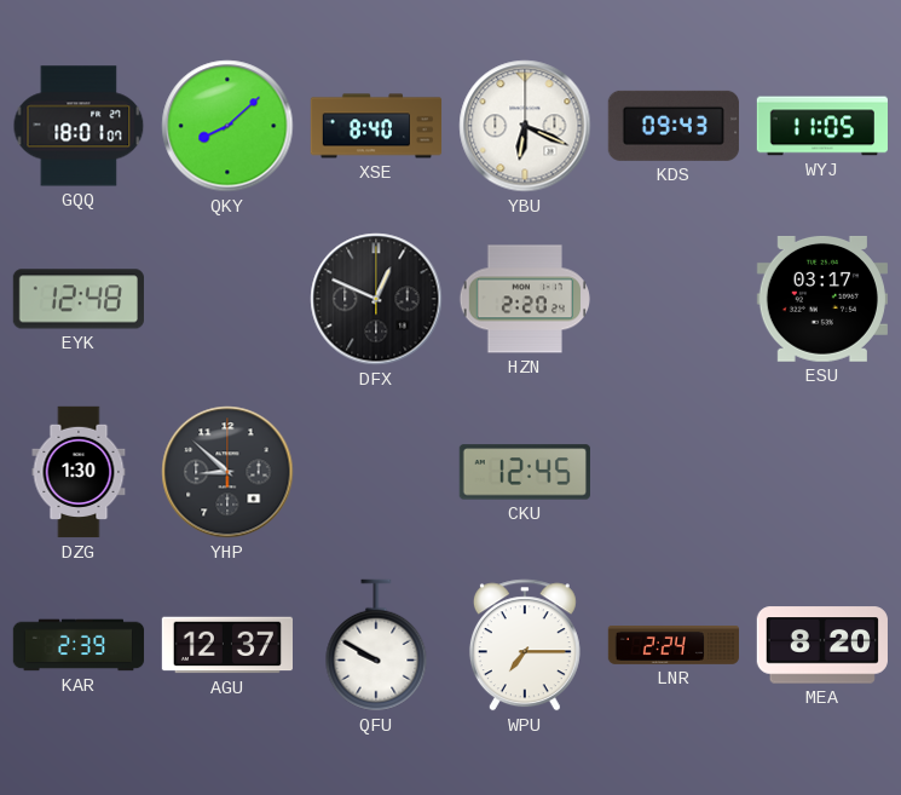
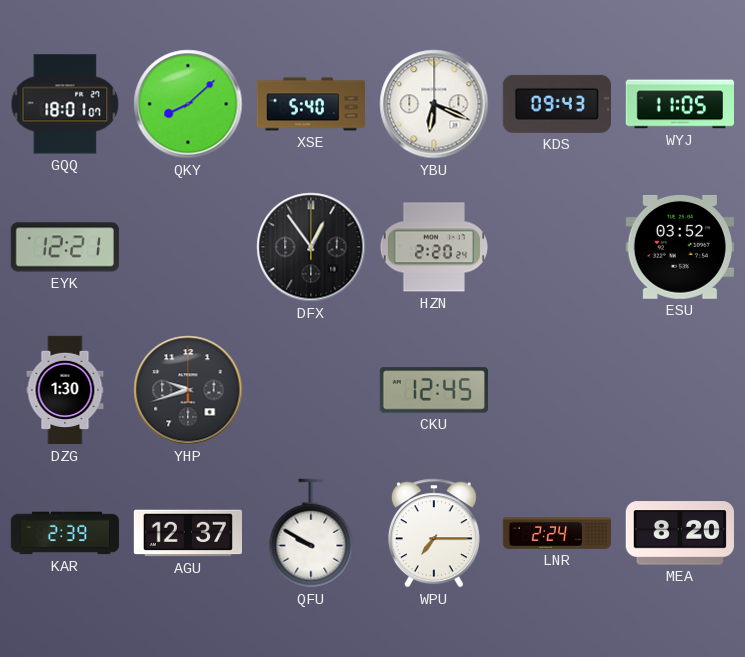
XSE: 8:40 -> 5:40 (311, 104)
EYK: 12:48 -> 12:21 (65, 247)
DFX: 12:49 -> 12:54 (311, 247)
ESU: 03:17 -> 03:52 (680, 247)
YHP: 8:52 -> 9:42 (188, 390)
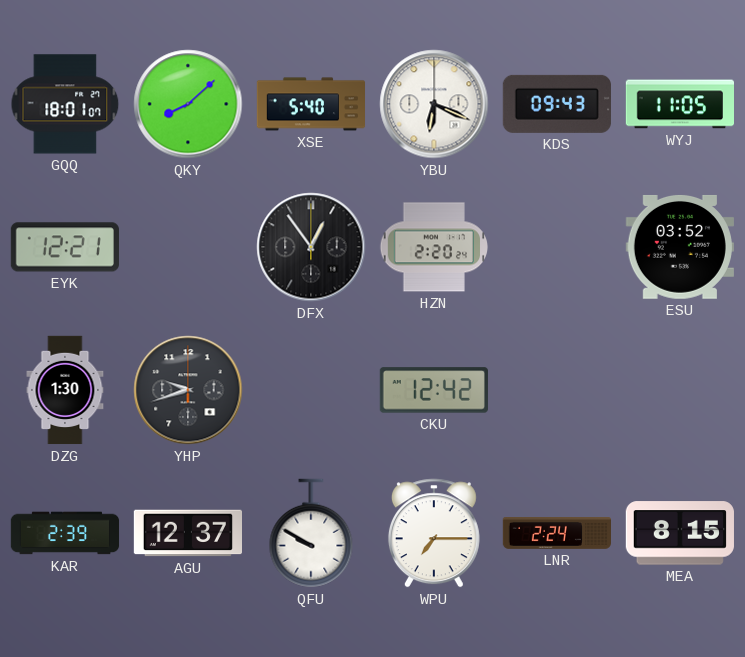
CKU: 12:45 -> 12:42 (434, 390)
MEA: 8:20 -> 8:15 (680, 533)
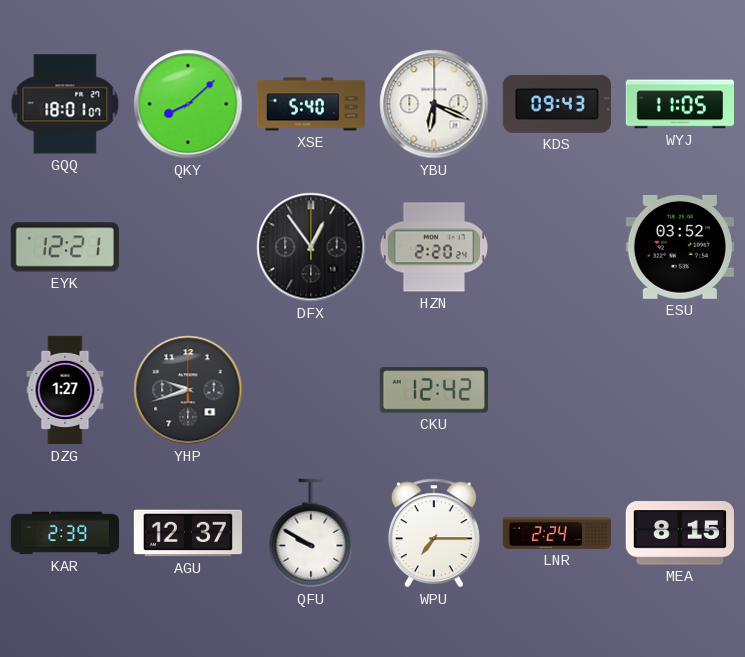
DZG: 1:30 -> 1:27 (65, 390)
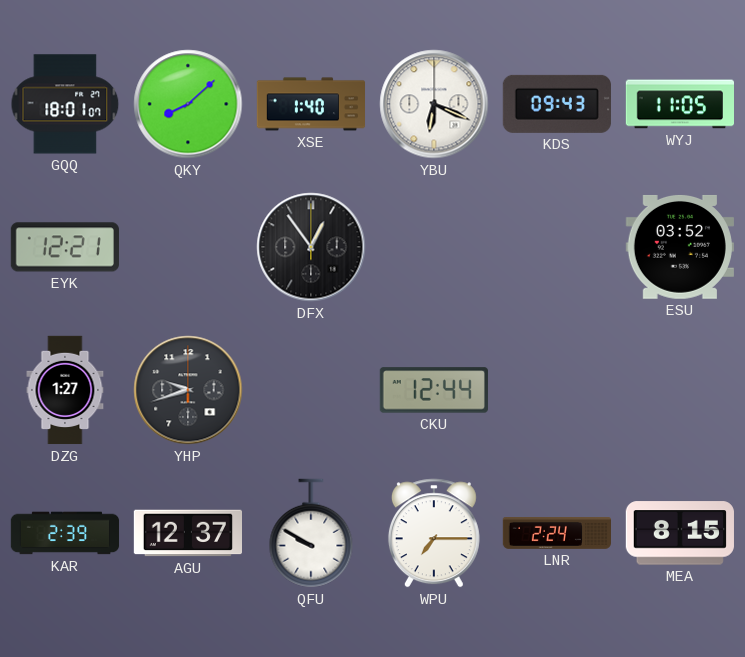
XSE: 5:40 -> 1:40 (311, 104)
HZN: 2:20 -> none (434, 247)
CKU: 12:42 -> 12:44 (434, 390)
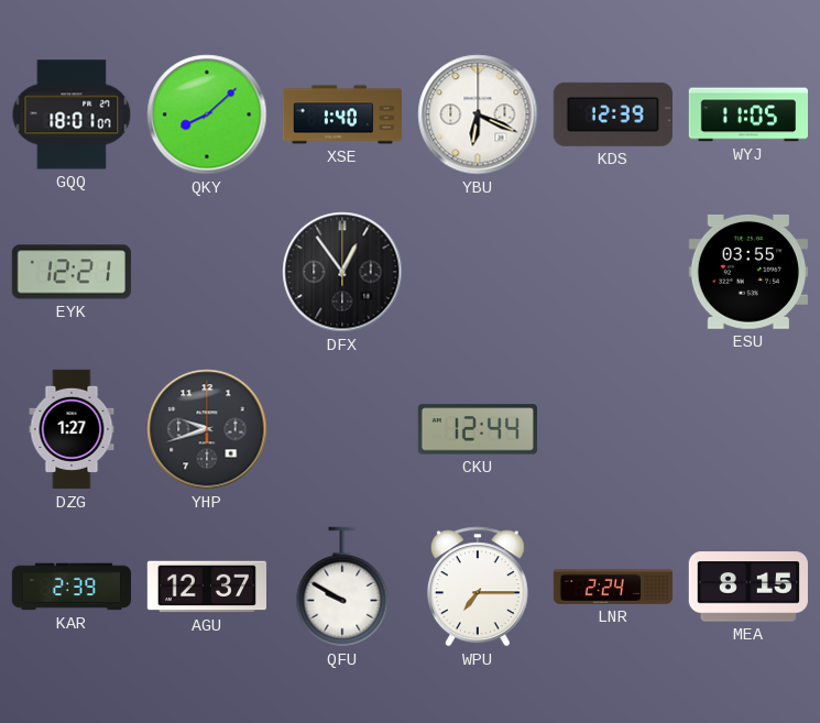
KDS: 09:43 -> 12:39 (613, 114)
ESU: 03:52 -> 03:55 (748, 272)
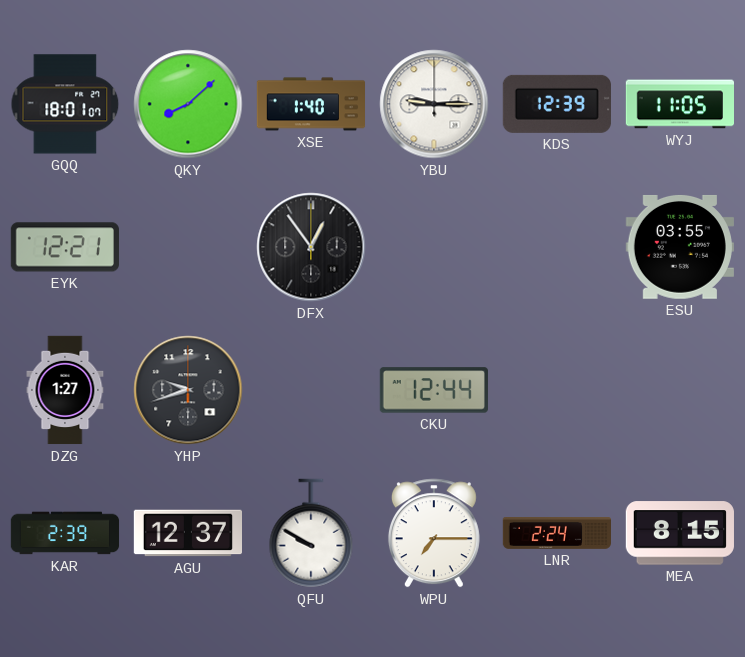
YBU: 6:19 -> 9:15 (434, 104)
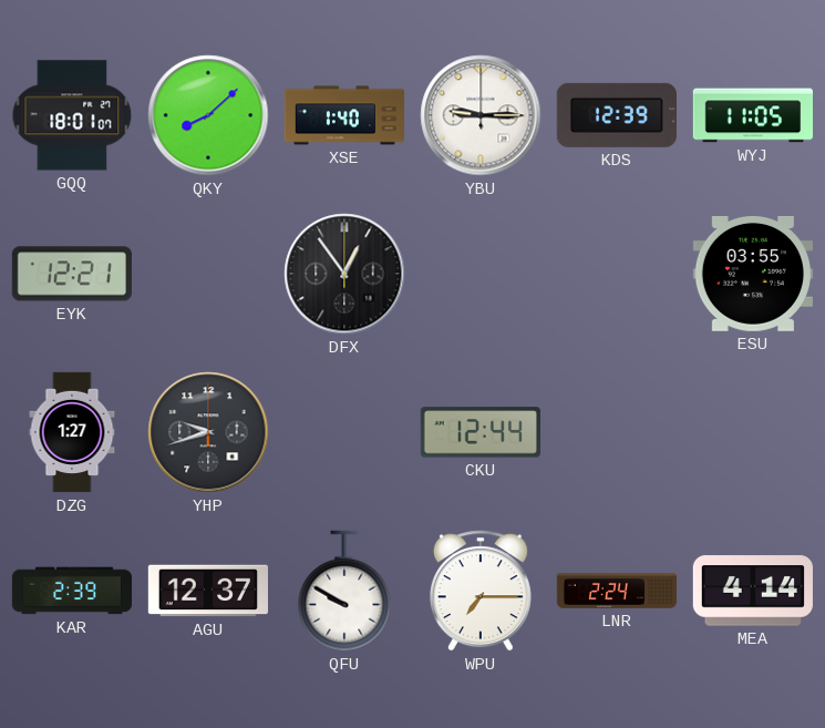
MEA: 8:15 -> 4:14 (753, 591)
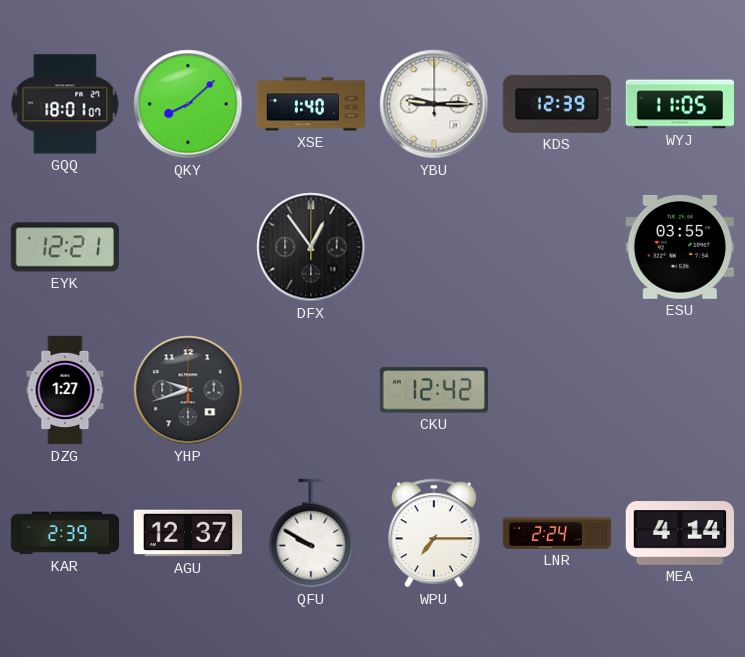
CKU: 12:44 -> 12:42 (434, 390)
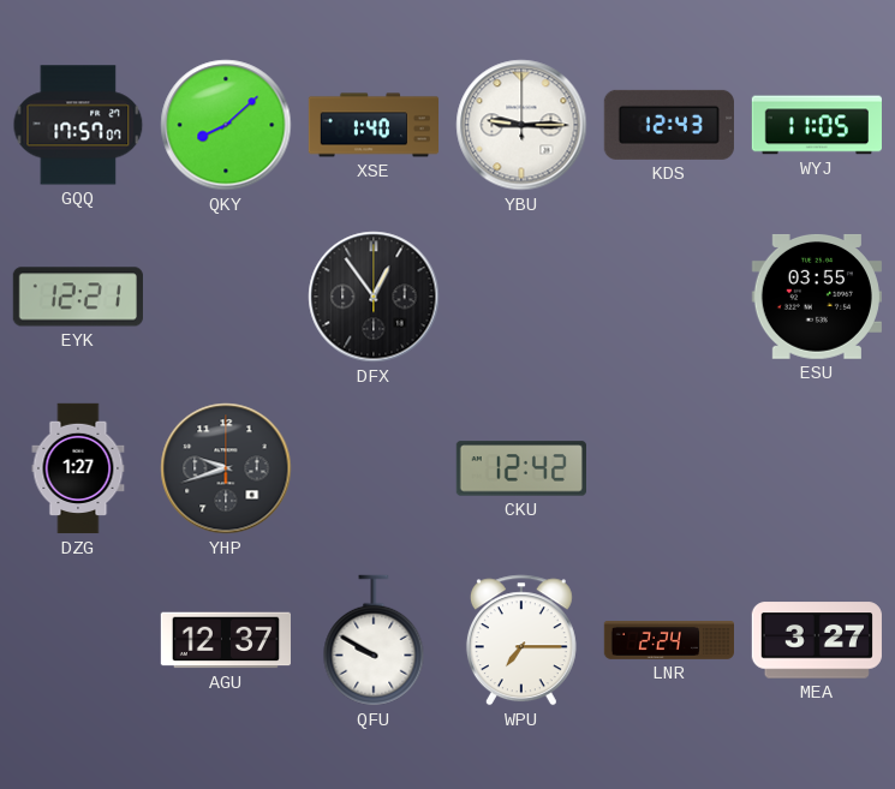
GQQ: 18:01 -> 17:57 (78, 125)
KDS: 12:39 -> 12:43 (669, 125)
KAR: 2:39 -> none (65, 533)
MEA: 4:14 -> 3:27 (817, 640)
